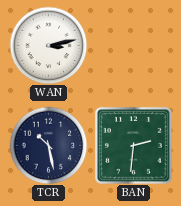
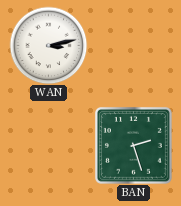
TCR: 10:28 -> none (48, 145)
BAN: 2:31 -> 2:27 (133, 145)
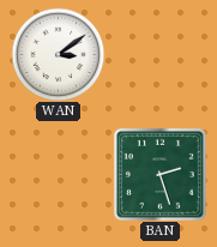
WAN: 3:13 -> 3:09 (58, 54)
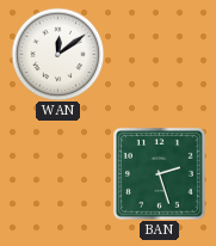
WAN: 3:09 -> 12:09 (57, 54)
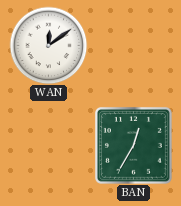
BAN: 2:27 -> 12:35 (133, 145)
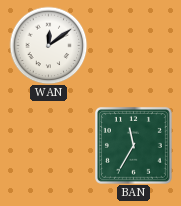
BAN: 12:35 -> 11:35 (133, 145)
